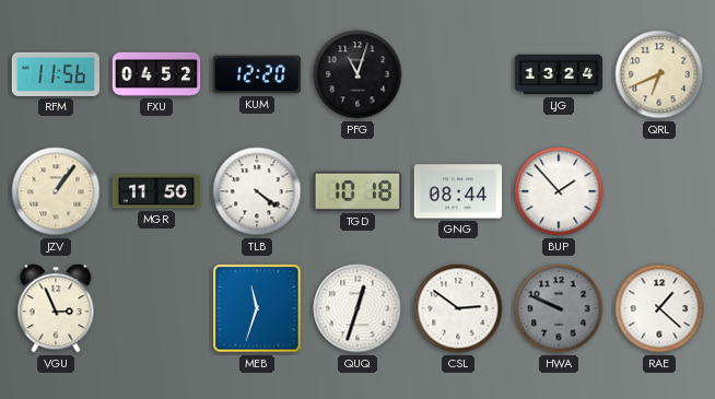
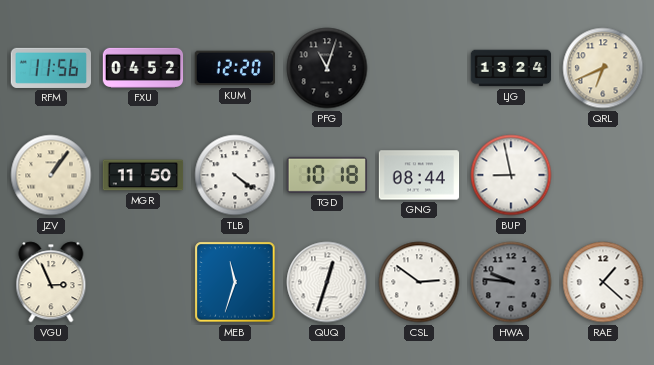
BUP: 1:53 -> 8:58 (511, 175)
HWA: 9:49 -> 9:46 (511, 282)
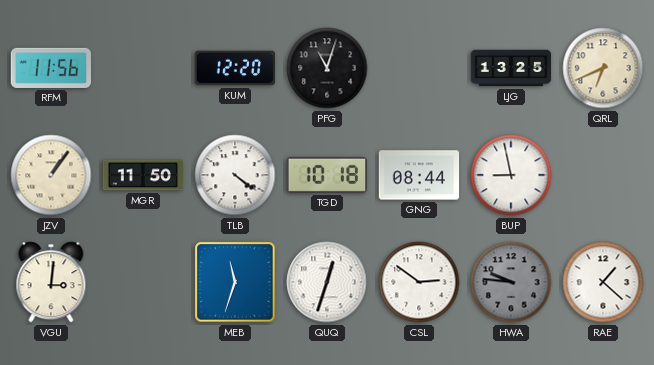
FXU: 04:52 -> none (143, 68)
LJG: 13:24 -> 13:25 (511, 68)
VGU: 2:56 -> 3:01 (51, 282)
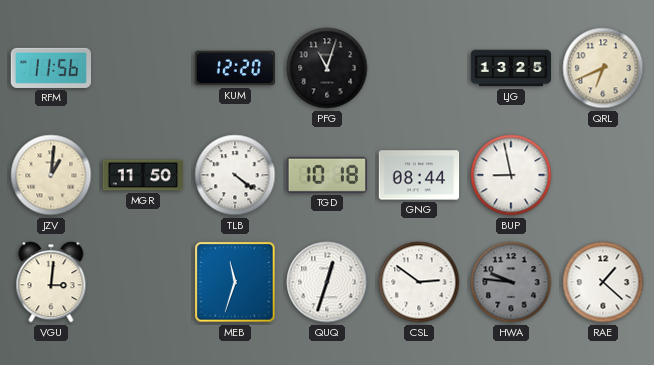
JZV: 1:06 -> 1:01 (51, 175)
